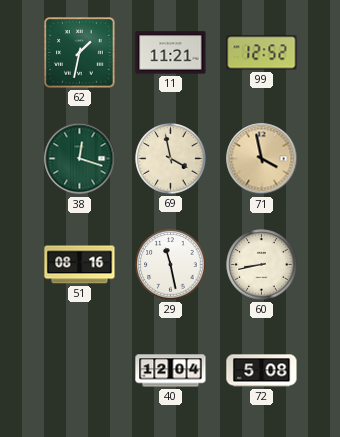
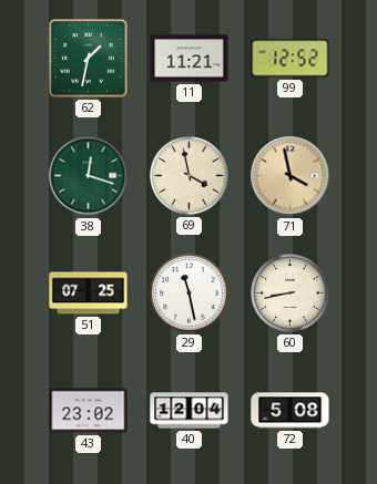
51: 08:16 -> 07:25 (89, 294)
43: none -> 23:02 (89, 411)
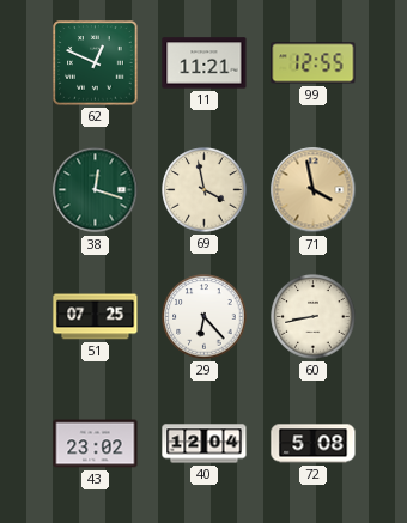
62: 1:32 -> 12:49 (96, 63)
99: 12:52 -> 12:55 (314, 63)
29: 11:28 -> 6:23 (205, 317)
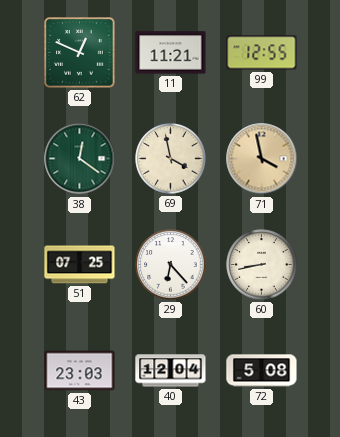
38: 12:18 -> 12:21 (80, 159)
43: 23:02 -> 23:03 (80, 371)
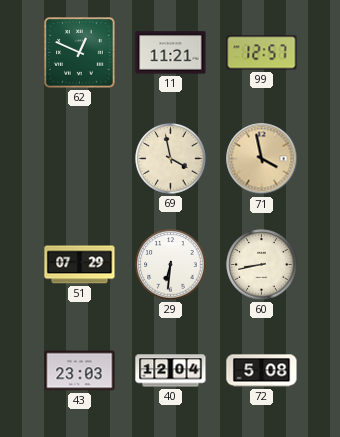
99: 12:55 -> 12:57 (262, 53)
38: 12:21 -> none (80, 159)
51: 07:25 -> 07:29 (80, 265)
29: 6:23 -> 6:31 (171, 265)
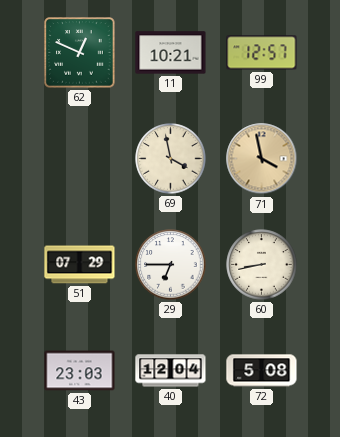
11: 11:21 -> 10:21 (171, 53)
29: 6:31 -> 6:45 (171, 265)
